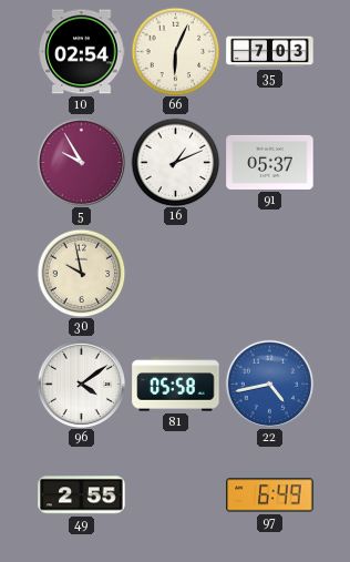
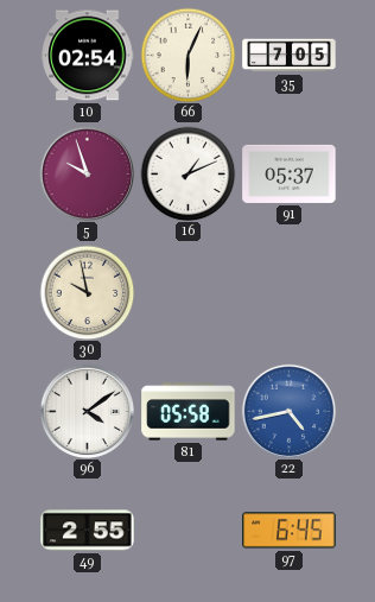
35: 7:03 -> 7:05 (290, 56)
5: 9:55 -> 9:57 (87, 173)
97: 6:49 -> 6:45 (290, 531)
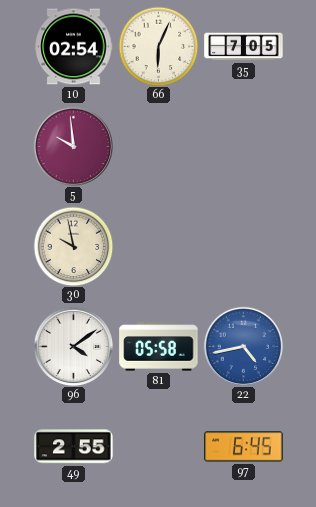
5: 9:57 -> 9:59 (73, 146)
16: 1:11 -> none (188, 173)
91: 05:37 -> none (290, 173)
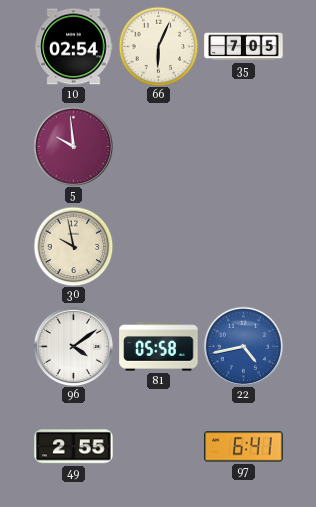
97: 6:45 -> 6:41 (244, 447)
